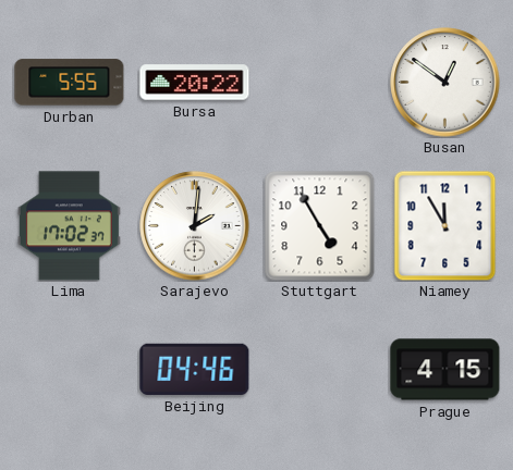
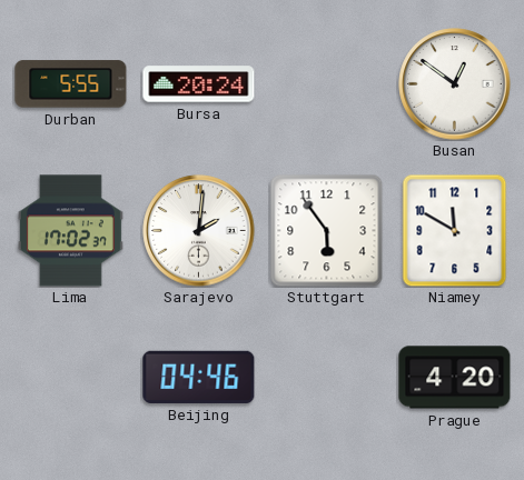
Bursa: 20:22 -> 20:24 (199, 84)
Stuttgart: 4:55 -> 5:54 (327, 231)
Niamey: 11:55 -> 11:50 (455, 230)
Prague: 4:15 -> 4:20 (455, 378)
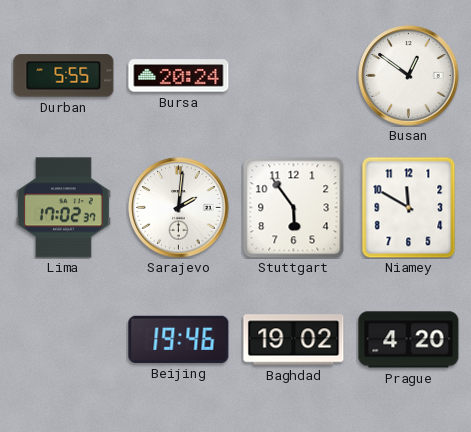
Beijing: 04:46 -> 19:46 (179, 339)
Baghdad: none -> 19:02 (294, 340)
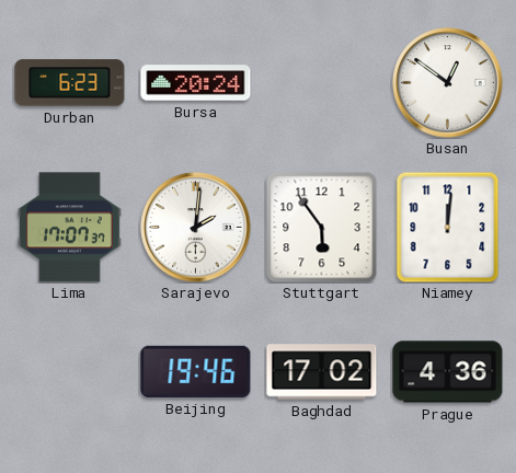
Durban: 5:55 -> 6:23 (70, 83)
Lima: 17:02 -> 17:07 (69, 228)
Niamey: 11:50 -> 12:01 (448, 227)
Baghdad: 19:02 -> 17:02 (322, 372)
Prague: 4:20 -> 4:36 (448, 372)
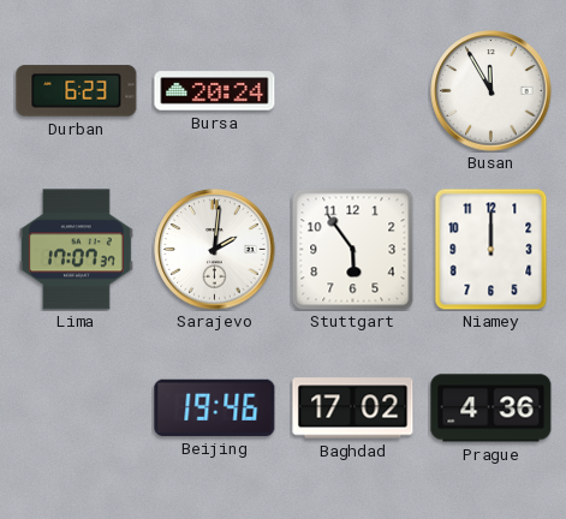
Busan: 12:51 -> 11:55 (491, 91)
Niamey: 12:01 -> 12:00 (491, 249)
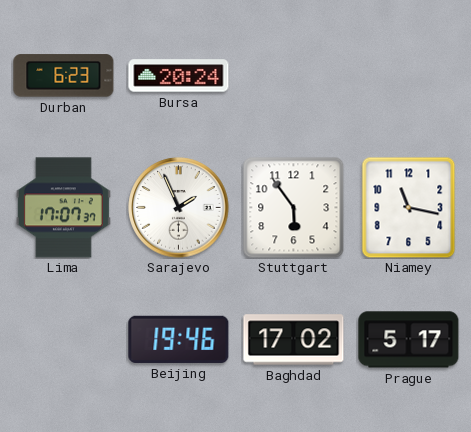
Busan: 11:55 -> none (491, 91)
Sarajevo: 2:01 -> 1:56 (179, 208)
Niamey: 12:00 -> 11:17 (409, 207)
Prague: 4:36 -> 5:17 (409, 340)
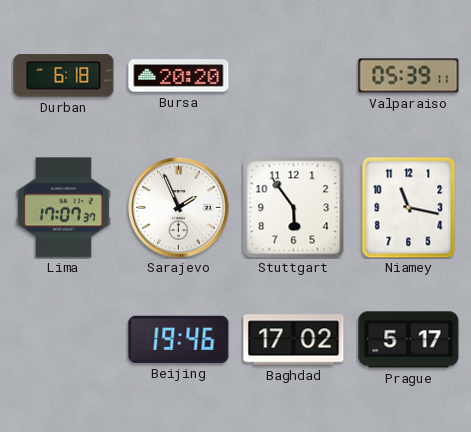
Durban: 6:23 -> 6:18 (64, 76)
Bursa: 20:24 -> 20:20 (179, 76)
Valparaiso: none -> 05:39 (409, 76)
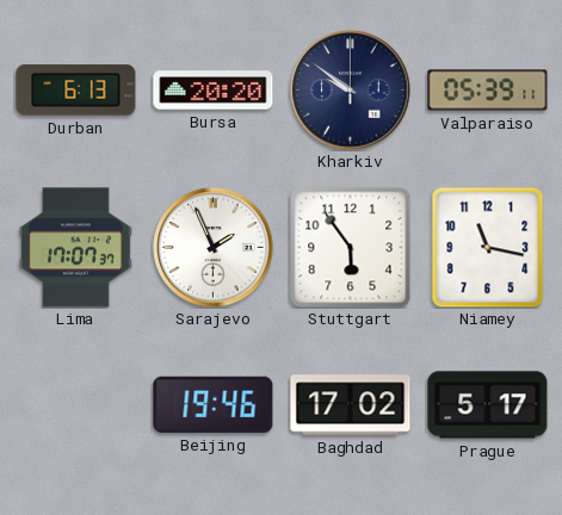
Durban: 6:18 -> 6:13 (76, 91)
Kharkiv: none -> 9:51 (351, 91)
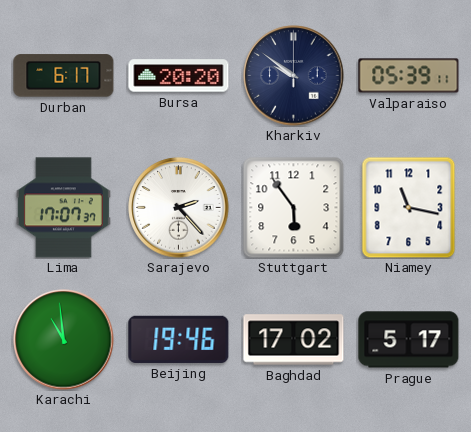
Durban: 6:13 -> 6:17 (64, 76)
Sarajevo: 1:56 -> 2:23 (179, 208)
Karachi: none -> 10:59 (64, 340)
